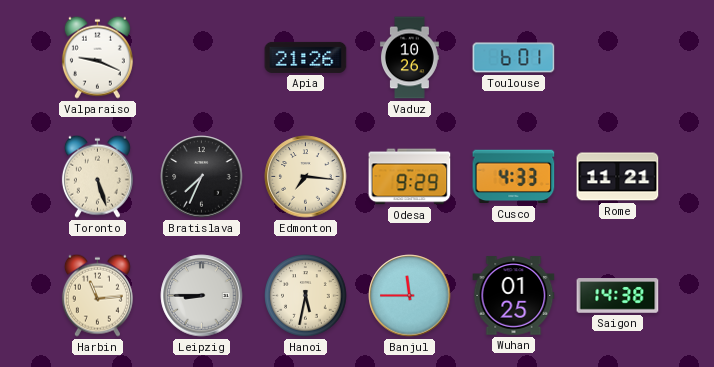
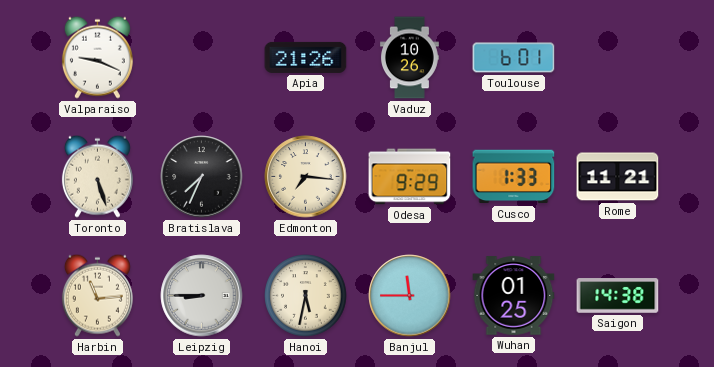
Cusco: 4:33 -> 1:33 (514, 177)
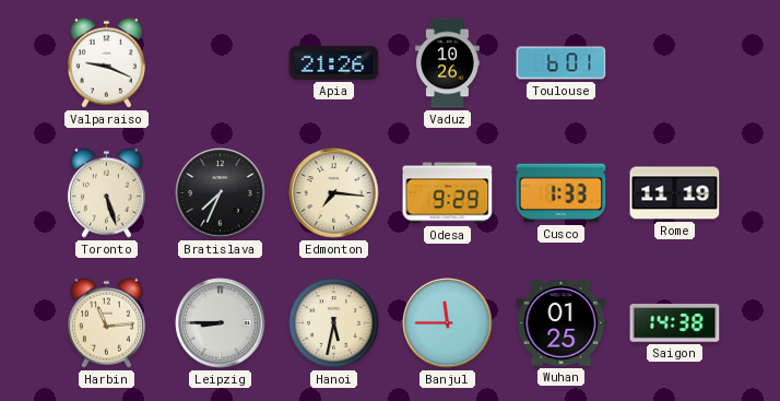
Rome: 11:21 -> 11:19 (675, 193)
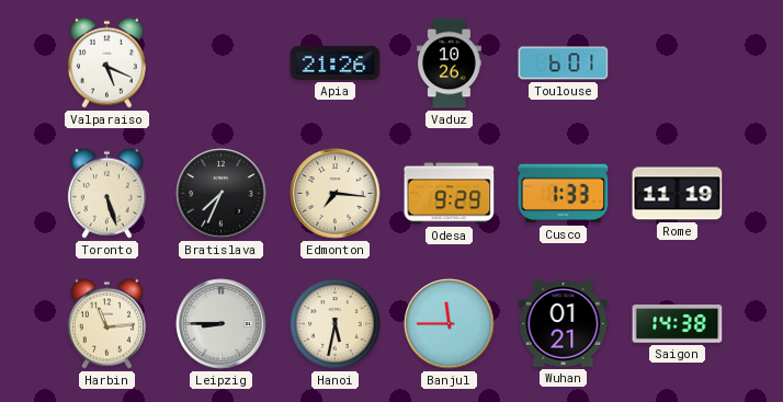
Valparaiso: 9:19 -> 5:19 (106, 62)
Wuhan: 01:25 -> 01:21 (564, 324)
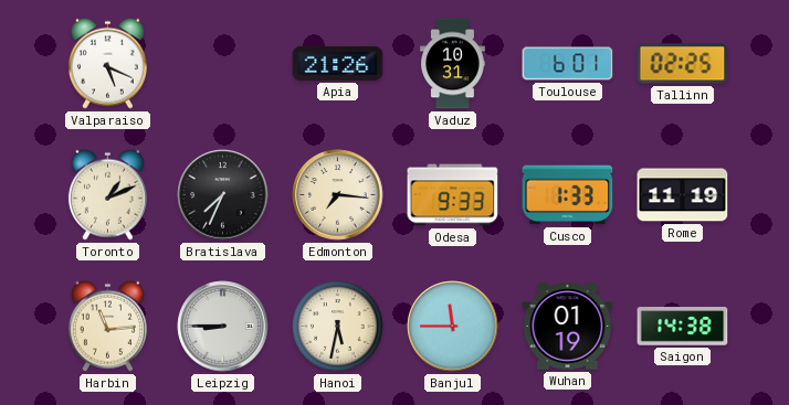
Vaduz: 10:26 -> 10:31 (453, 64)
Tallinn: none -> 02:25 (683, 64)
Toronto: 5:27 -> 1:11 (107, 194)
Odesa: 9:29 -> 9:33 (453, 195)
Wuhan: 01:21 -> 01:19 (568, 327)
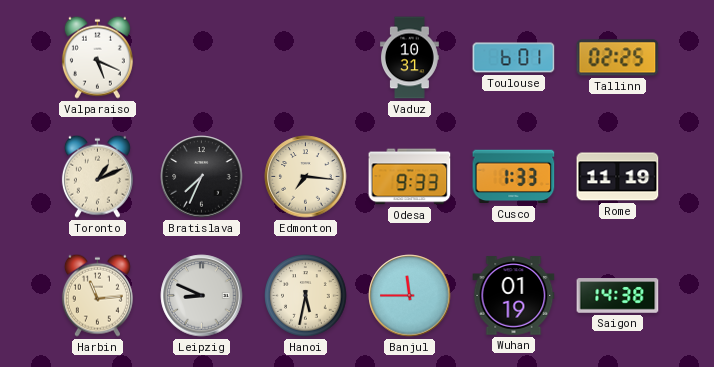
Apia: 21:26 -> none (338, 63)
Leipzig: 8:45 -> 8:49 (202, 296)
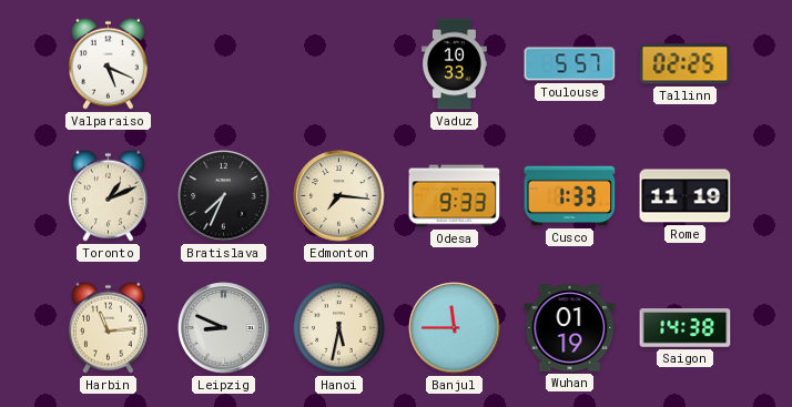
Vaduz: 10:31 -> 10:33 (455, 64)
Toulouse: 6:01 -> 5:57 (570, 64)
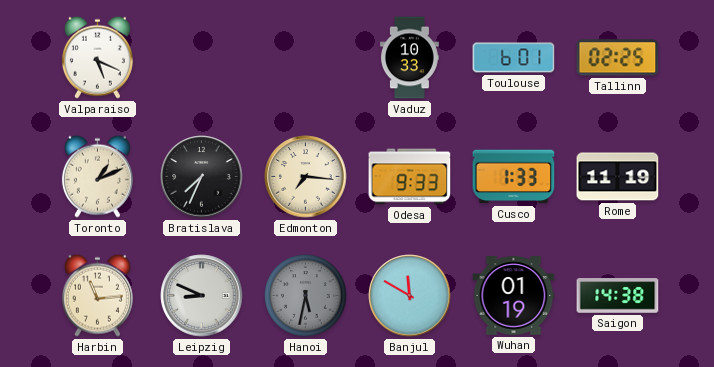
Toulouse: 5:57 -> 6:01 (514, 58)
Hanoi dial: cream -> grey (306, 296)
Banjul: 11:45 -> 11:50 (410, 296)
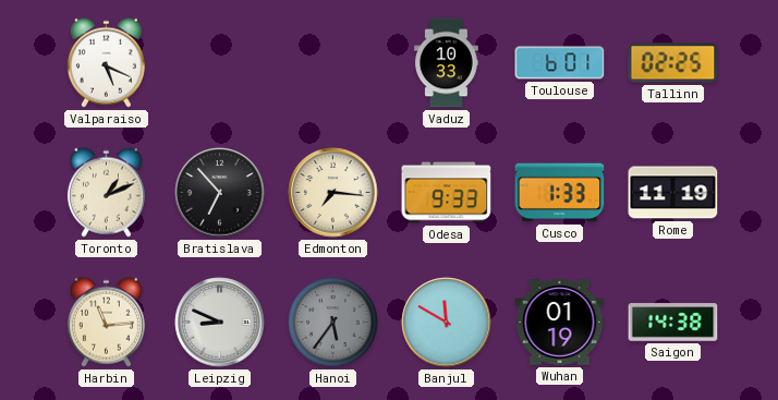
Bratislava: 7:34 -> 6:53 (220, 193)
Hanoi: 5:32 -> 5:36 (333, 323)
